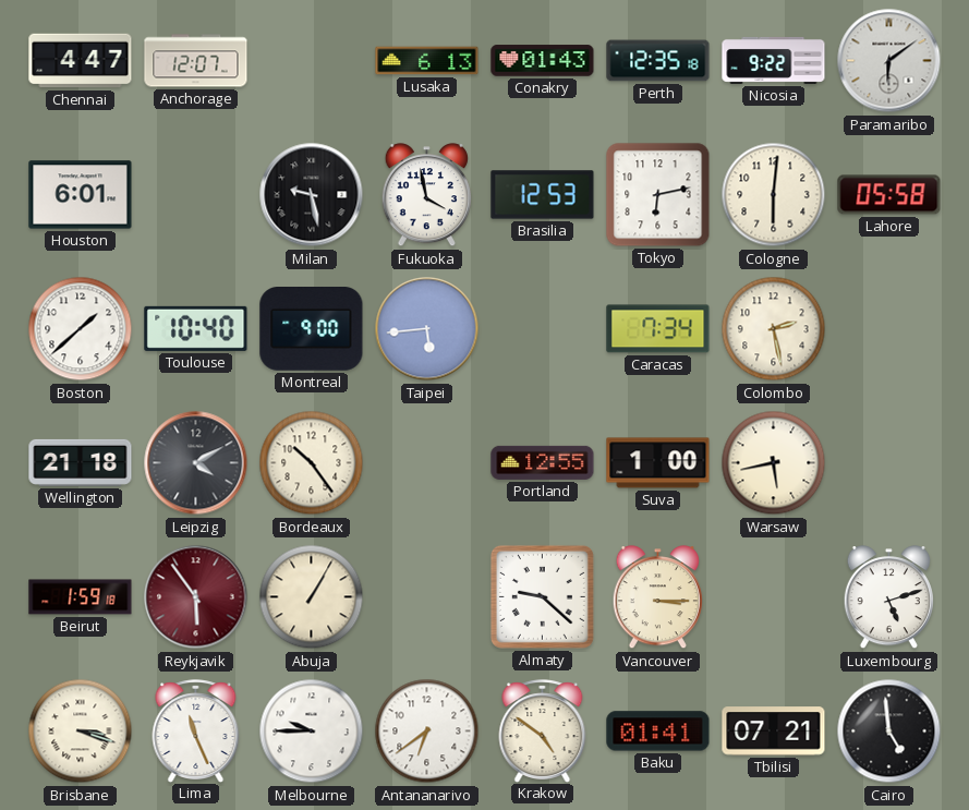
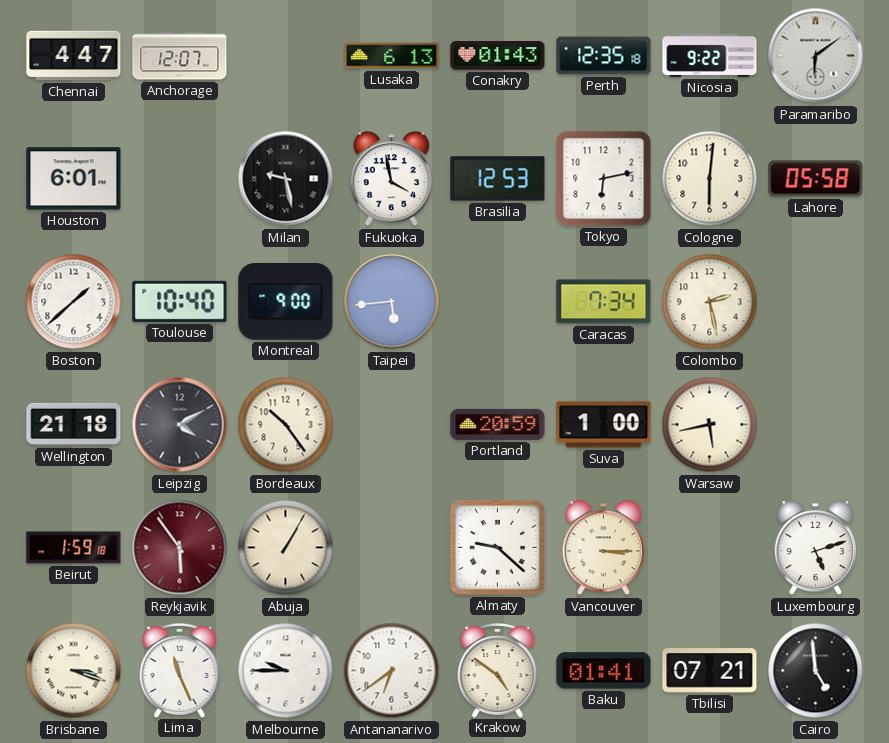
Portland: 12:55 -> 20:59 (498, 424)
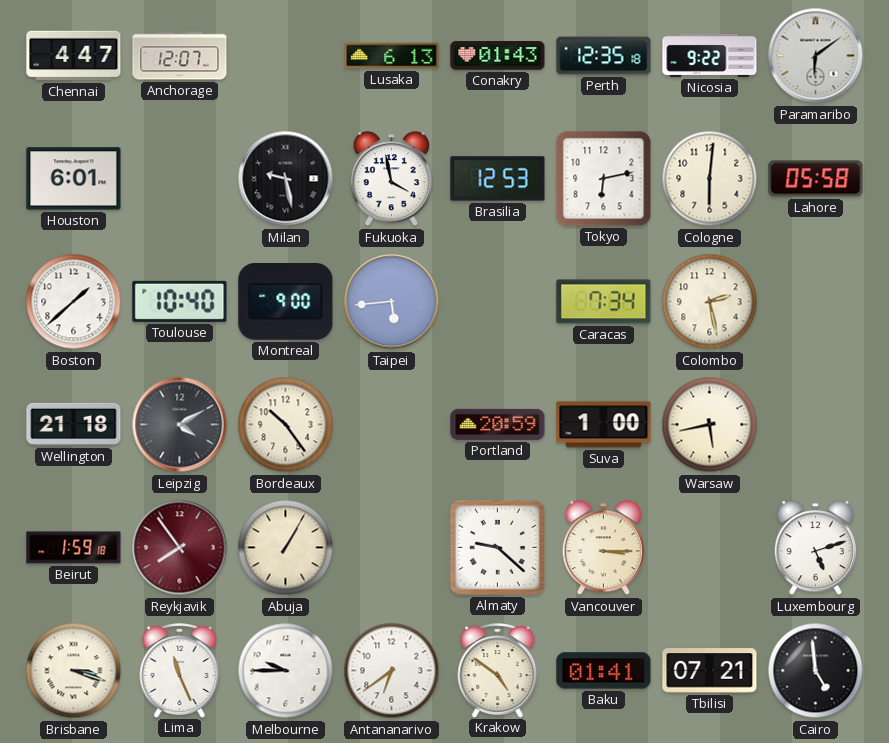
Reykjavik: 5:54 -> 7:54 (180, 548)
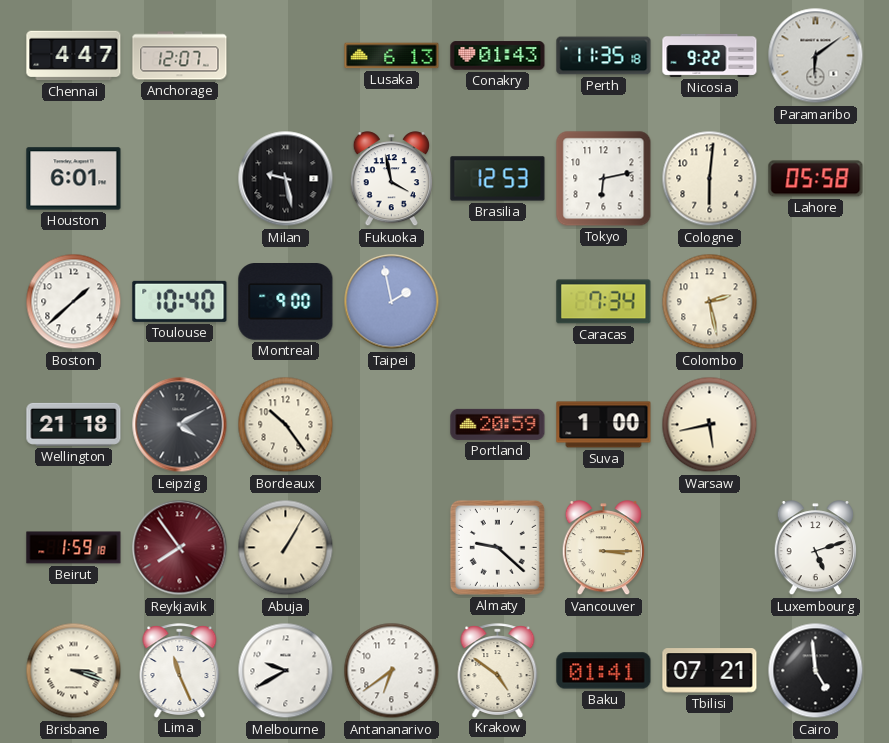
Perth: 12:35 -> 11:35 (604, 56)
Taipei: 5:44 -> 1:58 (392, 302)
Melbourne: 9:45 -> 9:40 (286, 671)
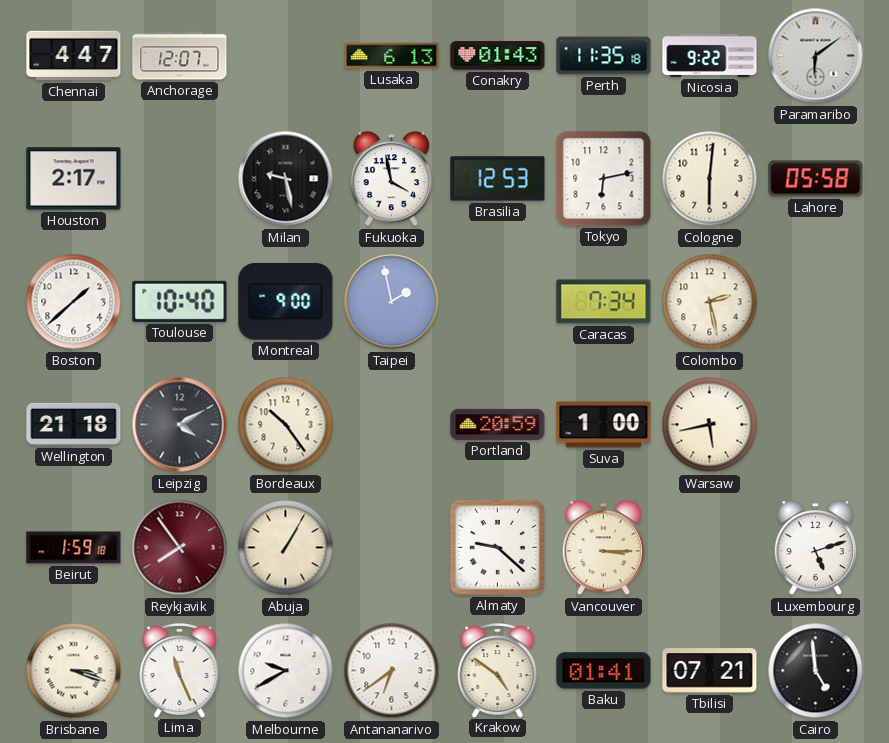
Houston: 6:01 -> 2:17 (74, 179)
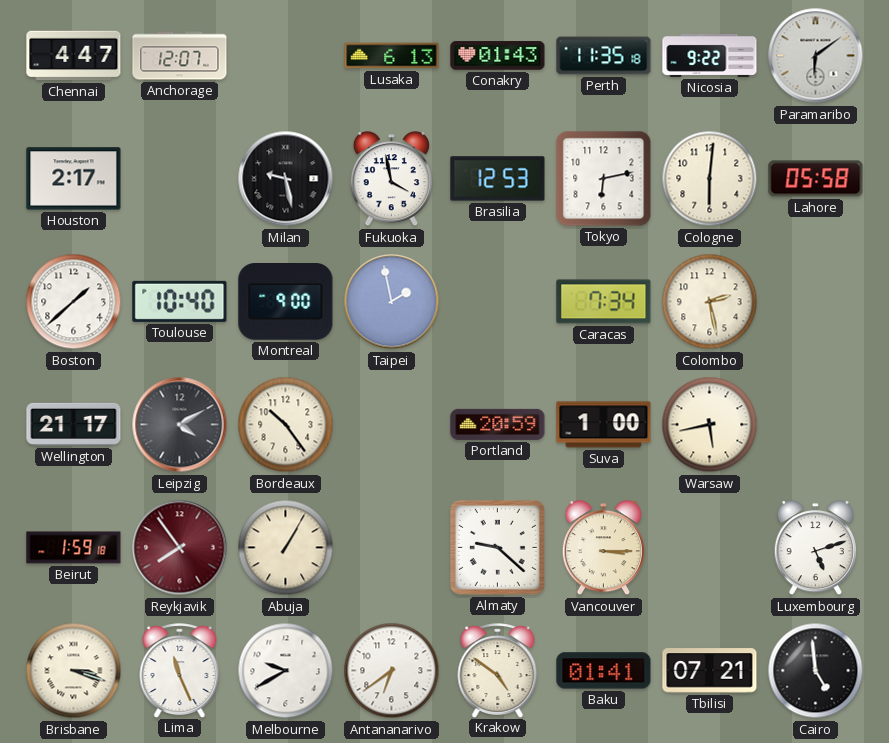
Wellington: 21:18 -> 21:17 (74, 424)
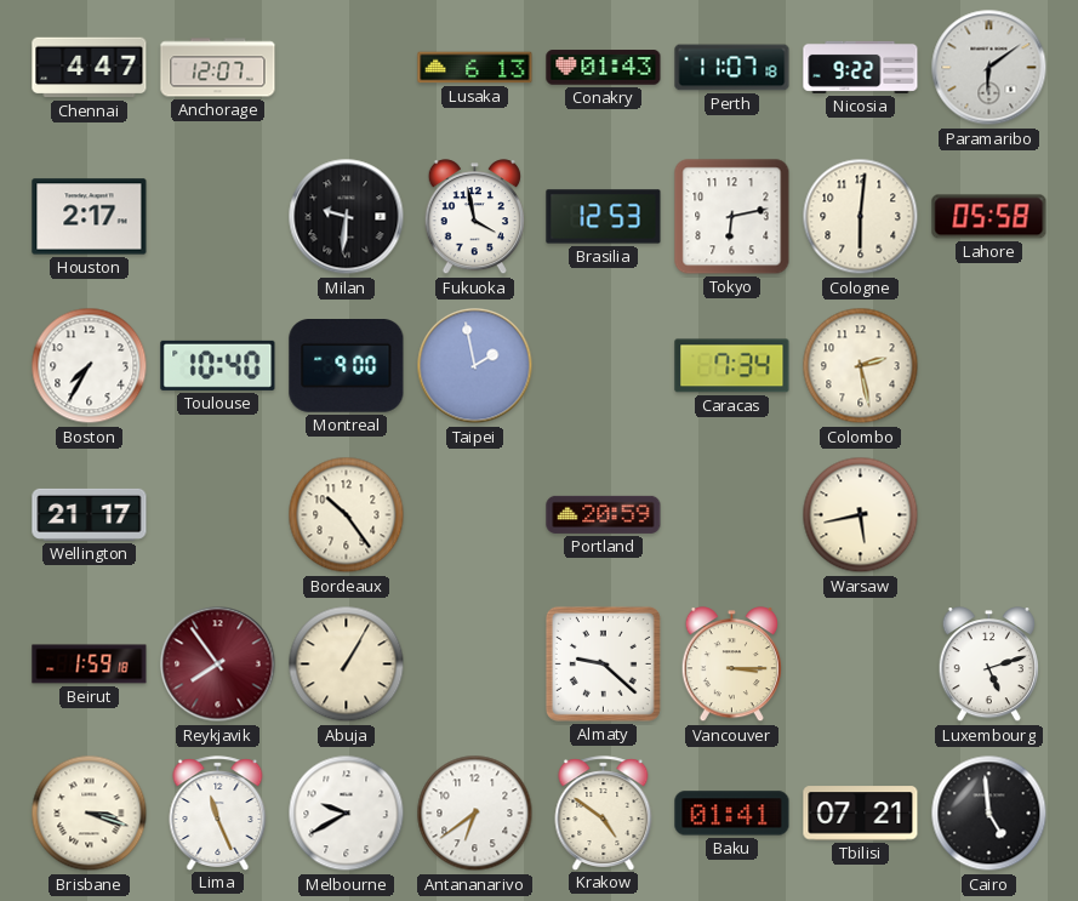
Perth: 11:35 -> 11:07 (732, 68)
Milan: 9:28 -> 9:31 (347, 217)
Boston: 1:38 -> 7:35 (90, 366)
Leipzig: 4:10 -> none (180, 425)
Suva: 1:00 -> none (604, 425)
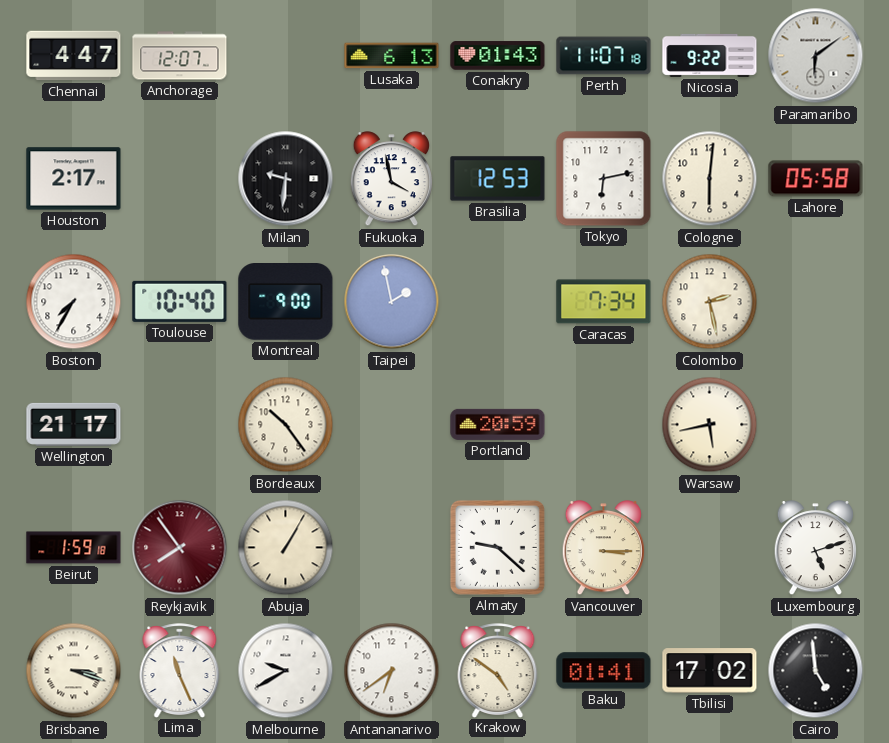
Tbilisi: 07:21 -> 17:02 (710, 671)
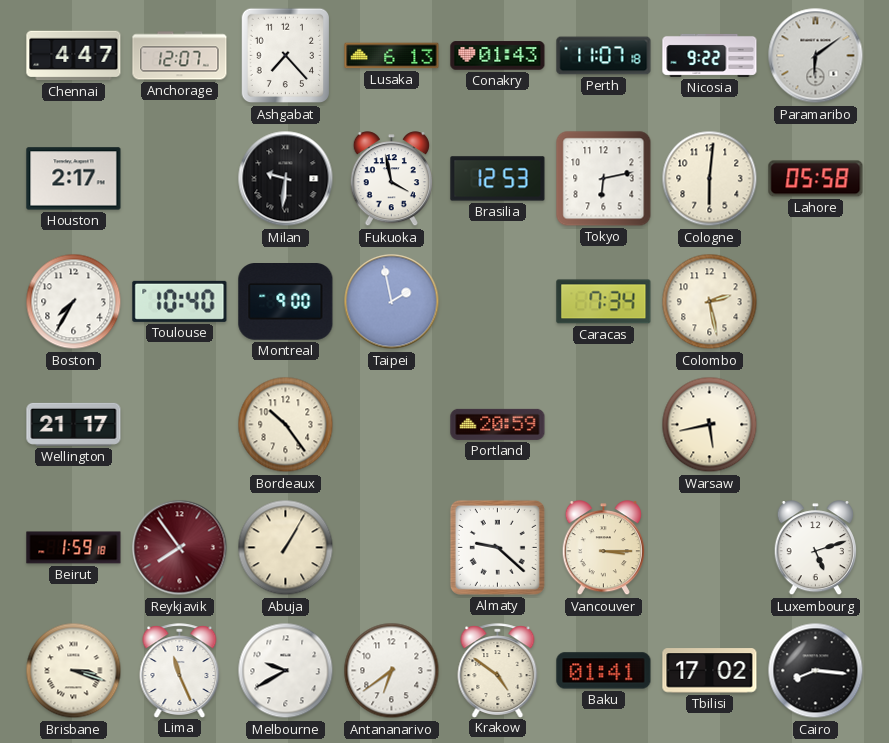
Ashgabat: none -> 7:23 (285, 56)
Cairo: 4:59 -> 8:16 (816, 671)
